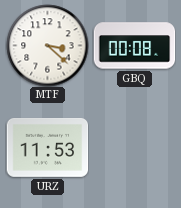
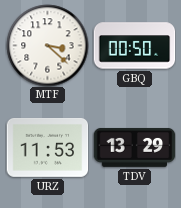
GBQ: 00:08 -> 00:50 (134, 46)
TDV: none -> 13:29 (134, 148)
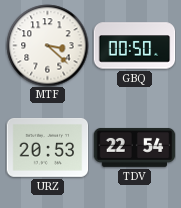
URZ: 11:53 -> 20:53 (47, 147)
TDV: 13:29 -> 22:54 (134, 148)
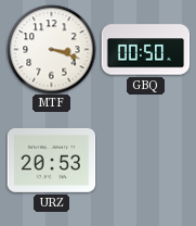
MTF: 3:22 -> 3:18 (51, 49)
TDV: 22:54 -> none (134, 148)
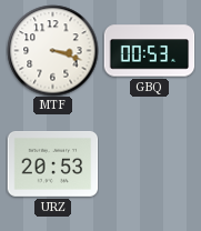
GBQ: 00:50 -> 00:53 (149, 51)
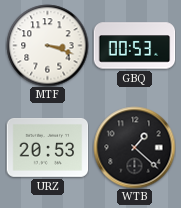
WTB: none -> 1:22 (134, 147)
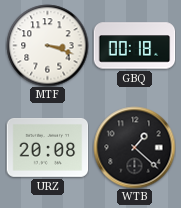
GBQ: 00:53 -> 00:18 (134, 46)
URZ: 20:53 -> 20:08 (47, 147)
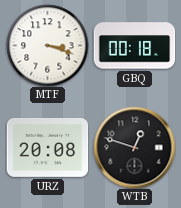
WTB: 1:22 -> 12:48 (134, 147)
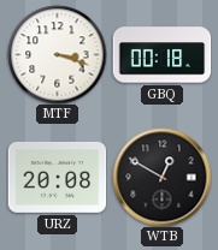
WTB: 12:48 -> 12:50 (161, 177)
